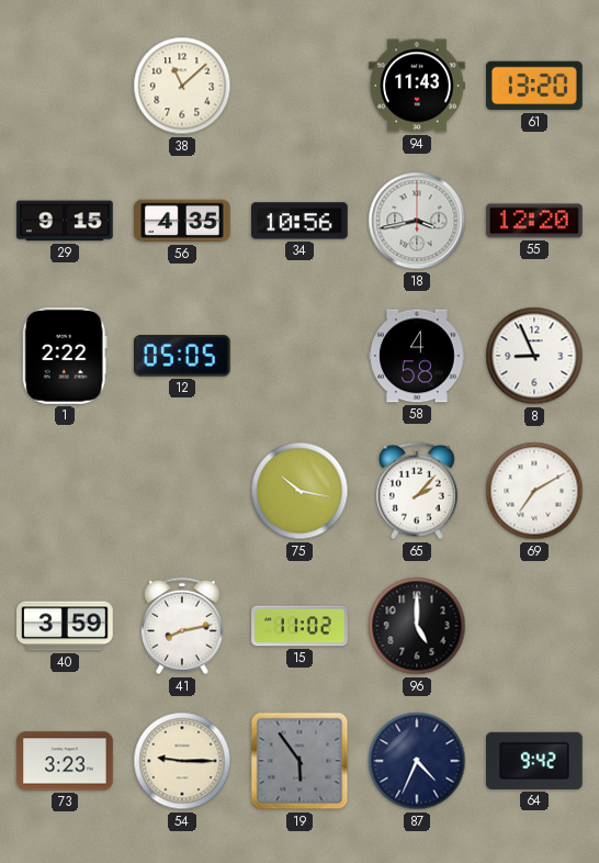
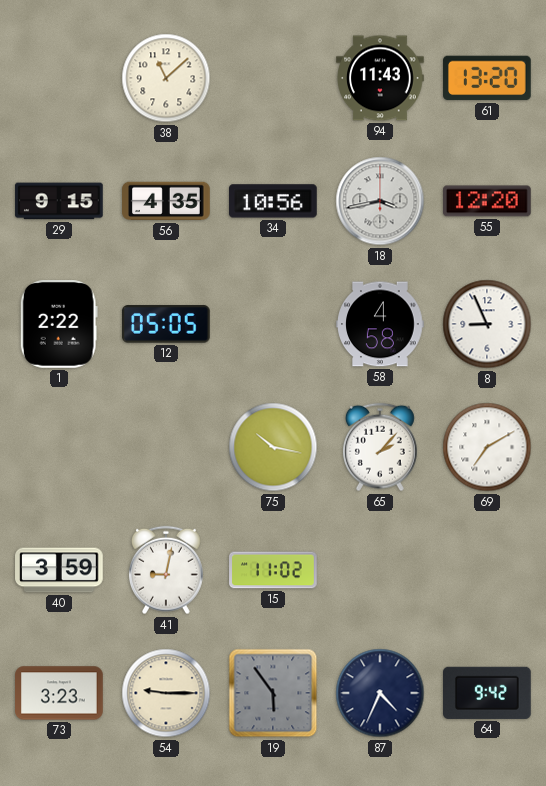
41: 8:13 -> 9:02 (166, 570)
96: 5:00 -> none (417, 626)
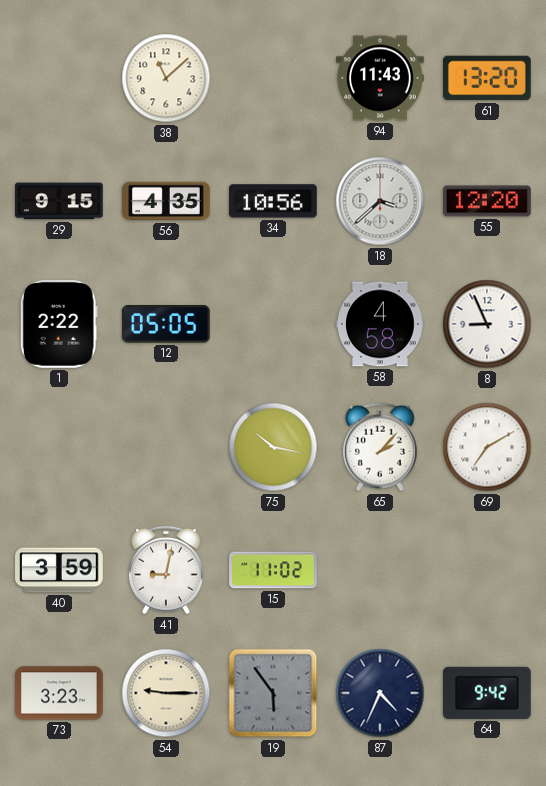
18: 3:43 -> 3:38 (380, 201)
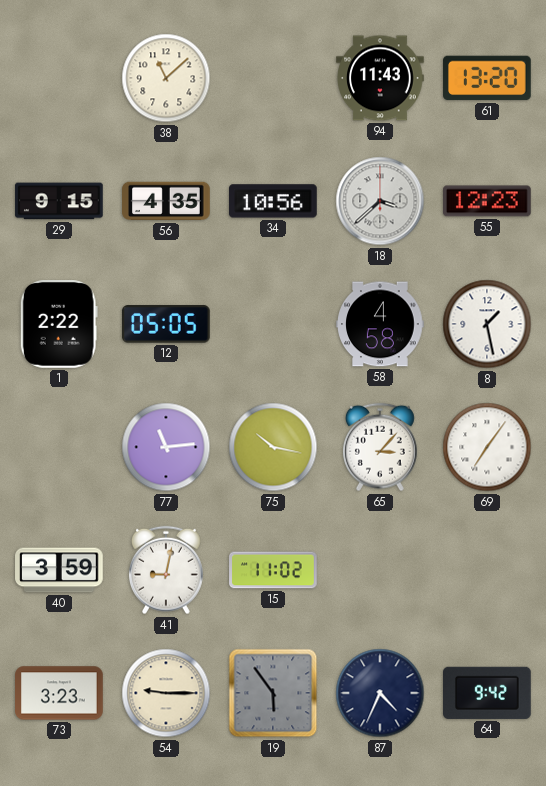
55: 12:20 -> 12:23 (487, 201)
8: 8:56 -> 1:28 (487, 324)
77: none -> 11:14 (166, 447)
65: 2:07 -> 3:07 (380, 447)
69: 7:10 -> 7:06 (487, 447)
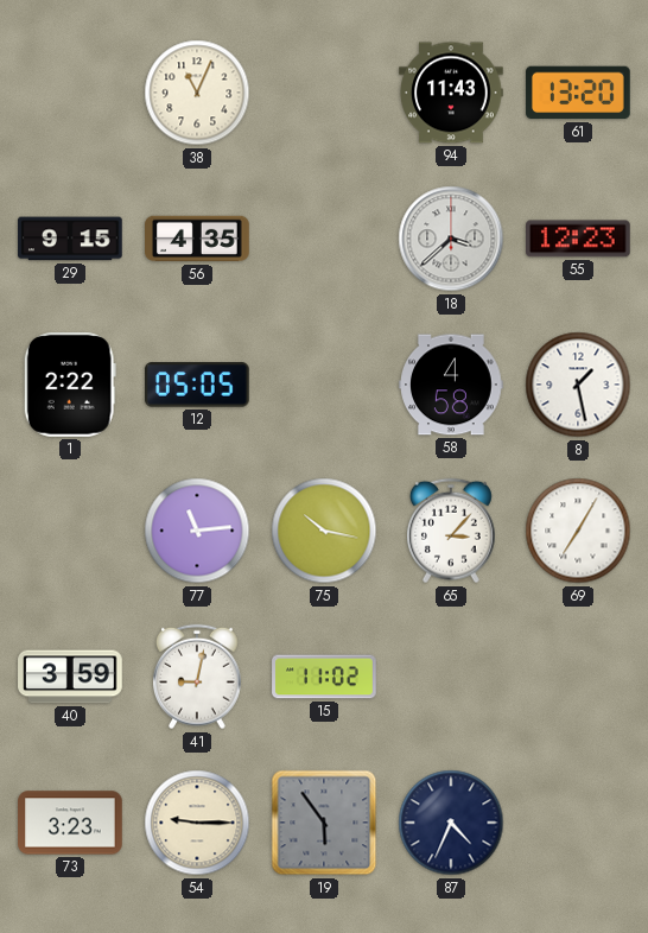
38: 11:08 -> 11:04 (197, 93)
34: 10:56 -> none (274, 201)
69: 7:06 -> 7:05 (578, 531)
64: 9:42 -> none (488, 693)
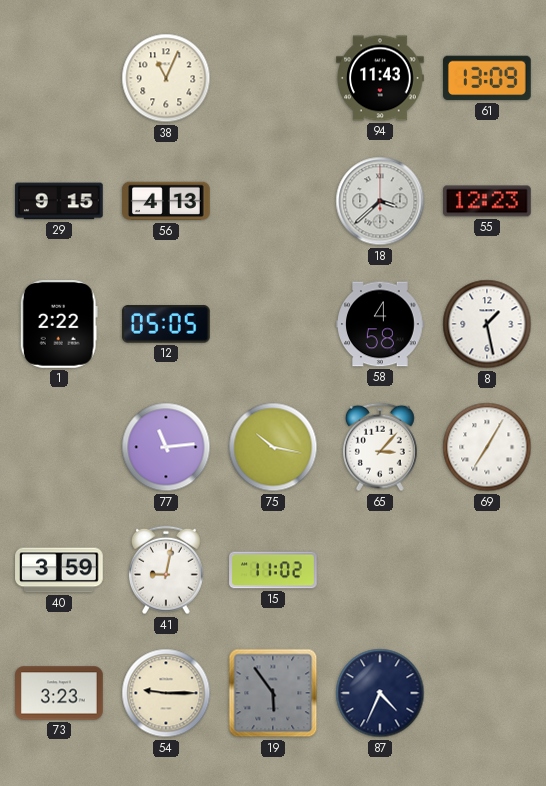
61: 13:20 -> 13:09 (487, 78)
56: 4:35 -> 4:13 (166, 201)
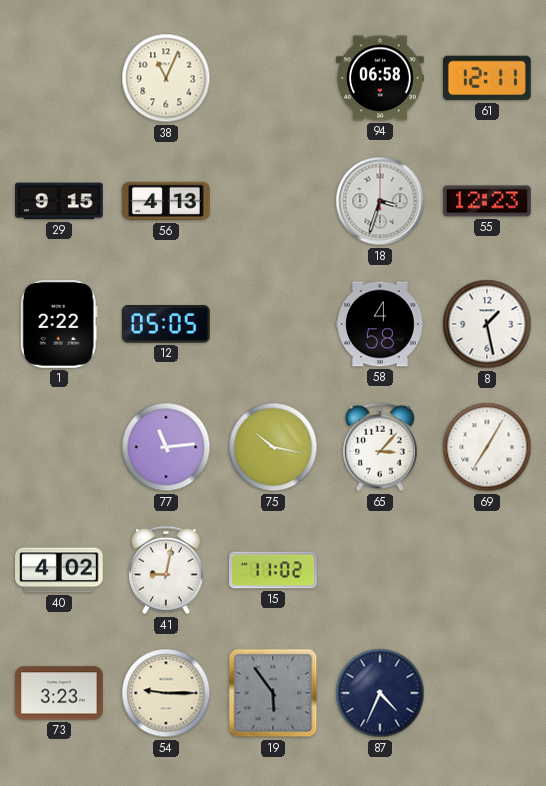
94: 11:43 -> 06:58 (380, 78)
61: 13:09 -> 12:11 (487, 78)
18: 3:38 -> 3:33 (380, 201)
40: 3:59 -> 4:02 (59, 570)
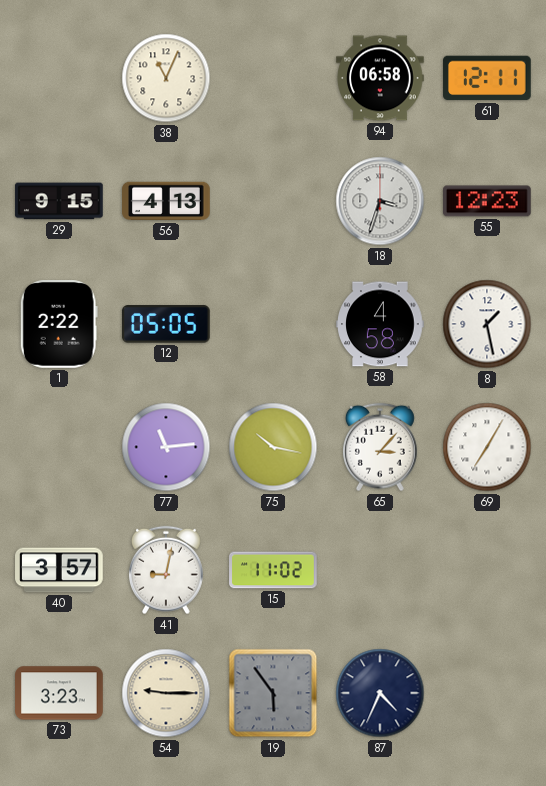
40: 4:02 -> 3:57 (59, 570)
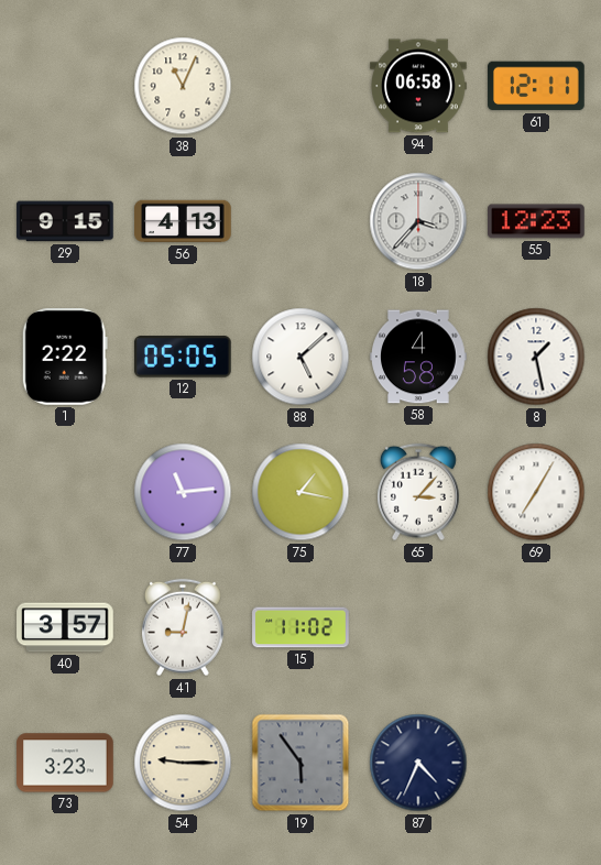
18: 3:33 -> 3:37 (418, 221)
88: none -> 5:08 (300, 357)
75: 10:17 -> 1:17 (300, 492)
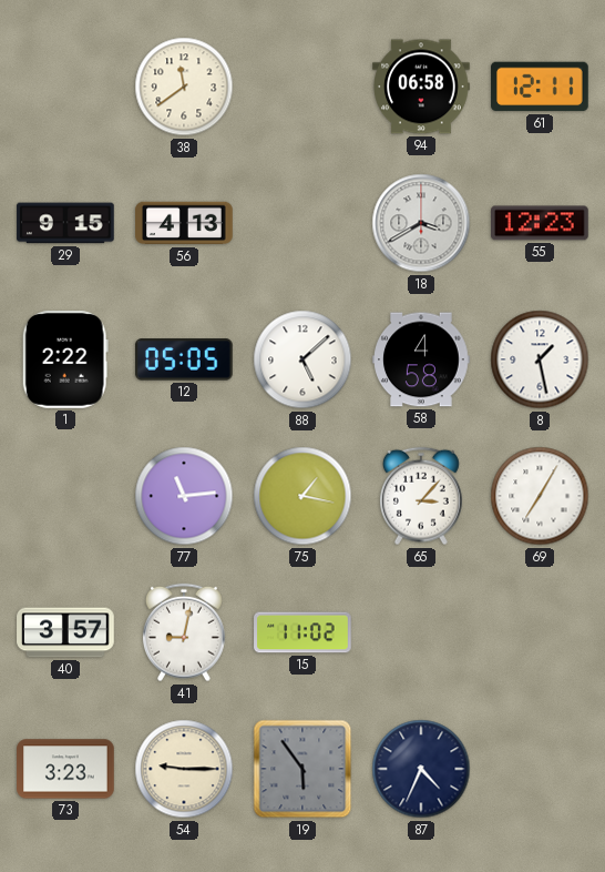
38: 11:04 -> 11:39 (184, 87)
18: 3:37 -> 3:40 (421, 223)
